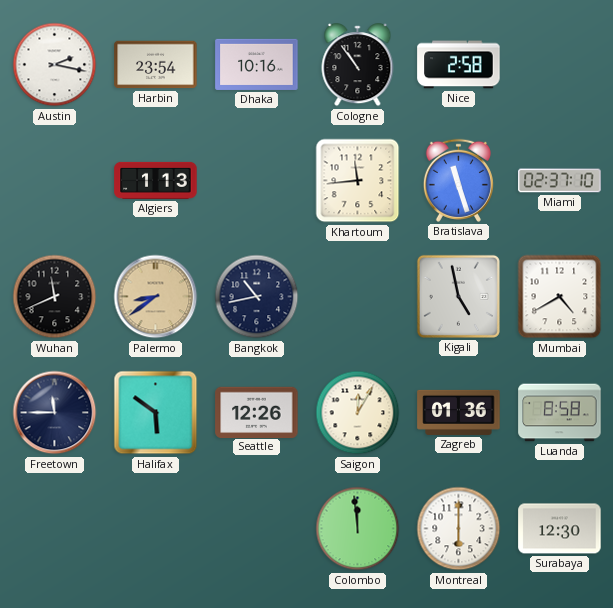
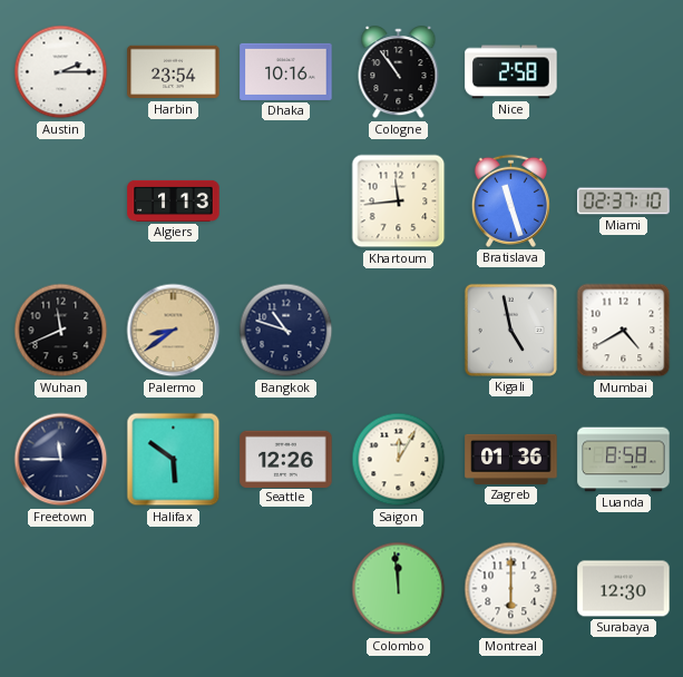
Austin: 2:17 -> 2:15 (61, 72)
Bangkok: 10:43 -> 10:48 (286, 331)
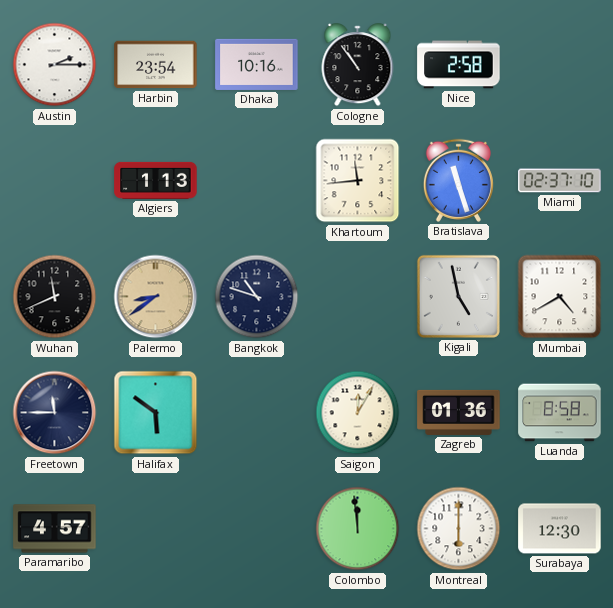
Seattle: 12:26 -> none (286, 459)
Paramaribo: none -> 4:57 (55, 529)
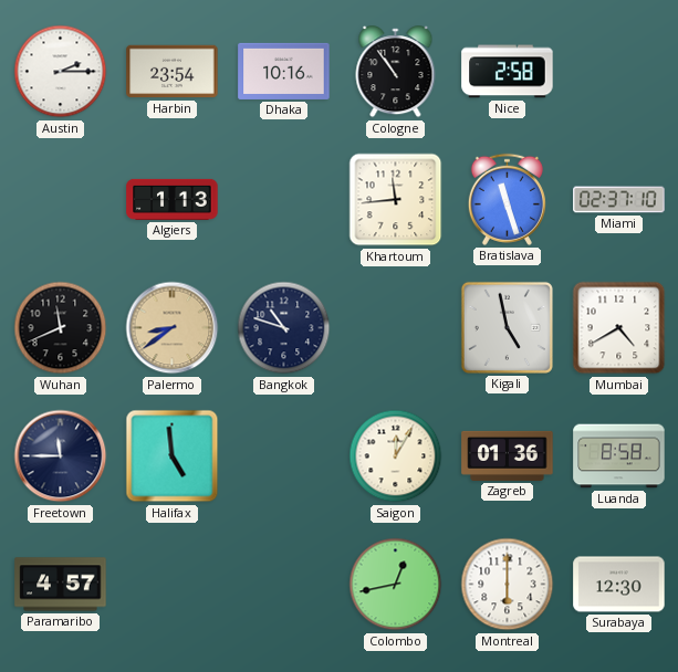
Halifax: 5:51 -> 4:59 (173, 456)
Colombo: 11:59 -> 12:43 (396, 585)
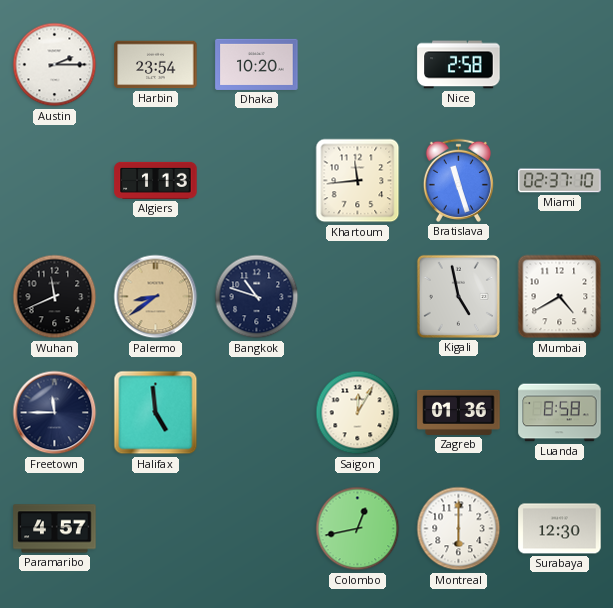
Dhaka: 10:16 -> 10:20 (257, 64)
Cologne: 10:54 -> none (396, 72)
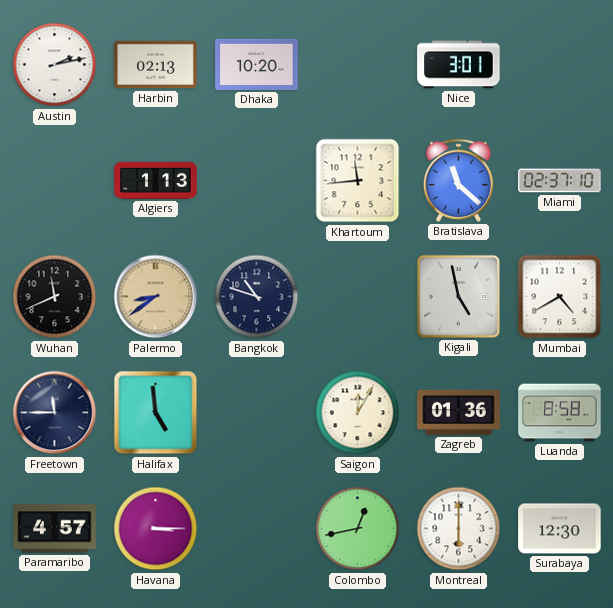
Austin: 2:15 -> 2:13 (55, 65)
Harbin: 23:54 -> 02:13 (156, 65)
Nice: 2:58 -> 3:01 (459, 65)
Bratislava: 11:27 -> 11:22 (458, 180)
Havana: none -> 3:15 (156, 529)
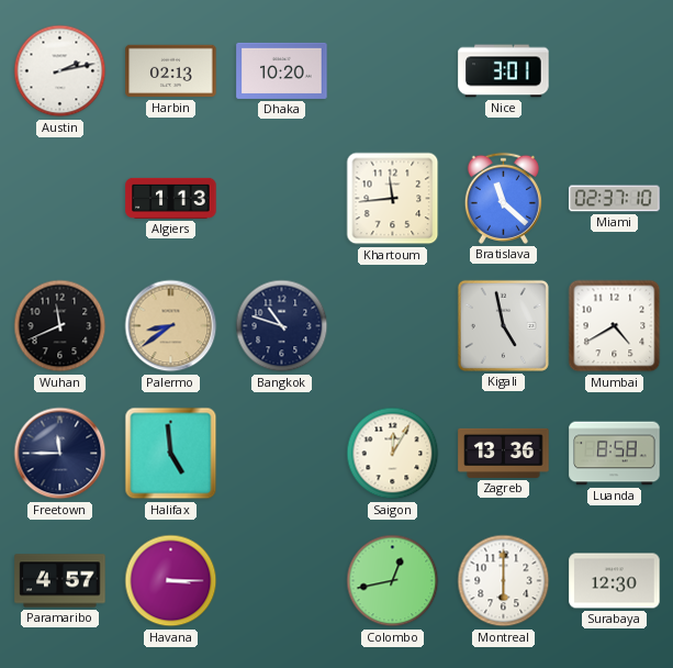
Zagreb: 01:36 -> 13:36 (504, 453)
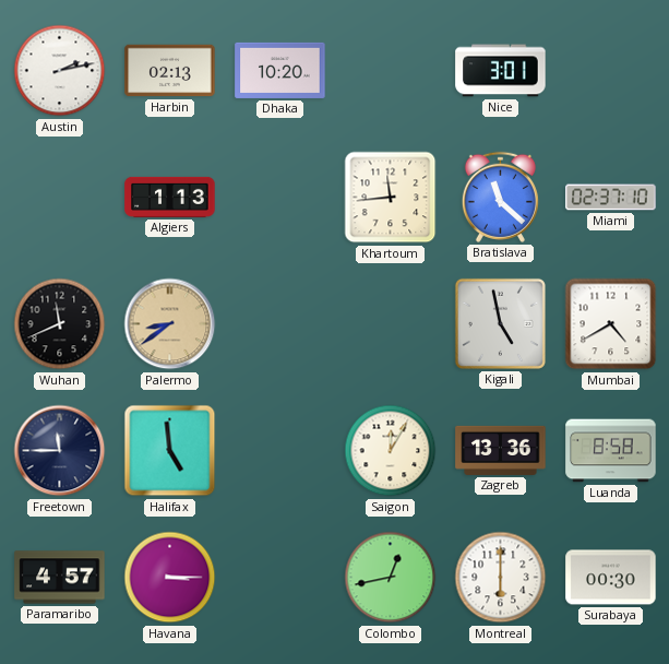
Bangkok: 10:48 -> none (282, 326)
Surabaya: 12:30 -> 00:30 (611, 578)
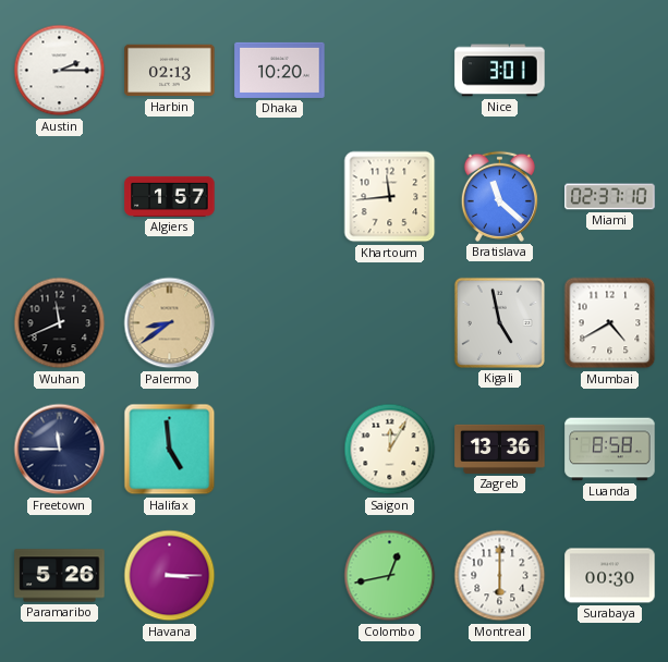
Austin: 2:13 -> 2:15 (60, 71)
Algiers: 1:13 -> 1:57 (170, 196)
Paramaribo: 4:57 -> 5:26 (60, 576)
